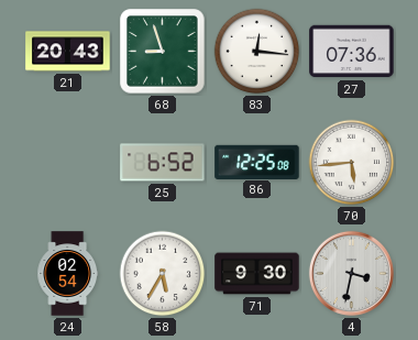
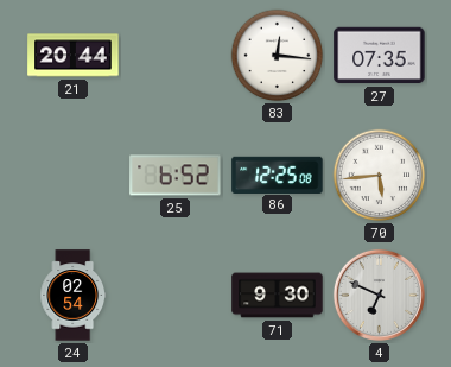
21: 20:43 -> 20:44 (74, 56)
68: 8:57 -> none (163, 52)
27: 07:36 -> 07:35 (380, 56)
58: 5:35 -> none (163, 274)
4: 3:32 -> 6:49 (379, 295)
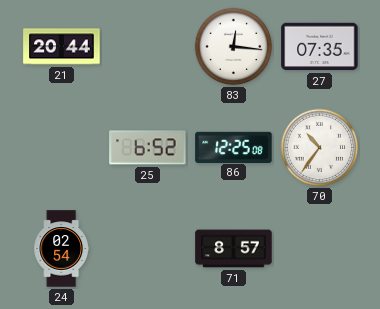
70: 5:44 -> 10:36 (320, 148)
71: 9:30 -> 8:57 (234, 249)
4: 6:49 -> none (379, 295)
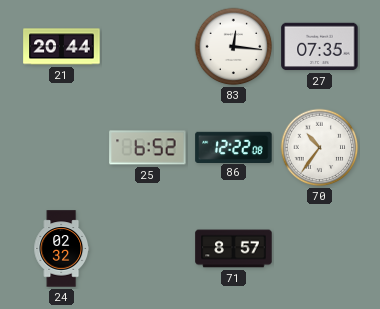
86: 12:25 -> 12:22 (234, 147)
24: 02:54 -> 02:32 (62, 249)
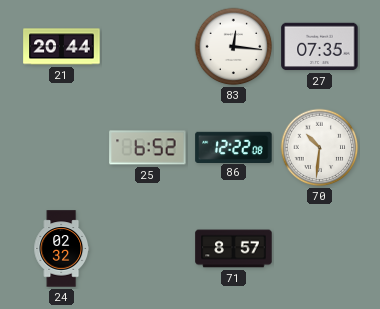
70: 10:36 -> 10:31 (320, 148)
